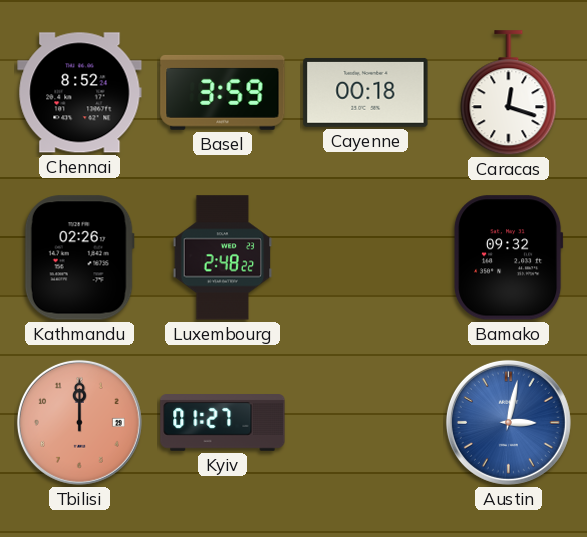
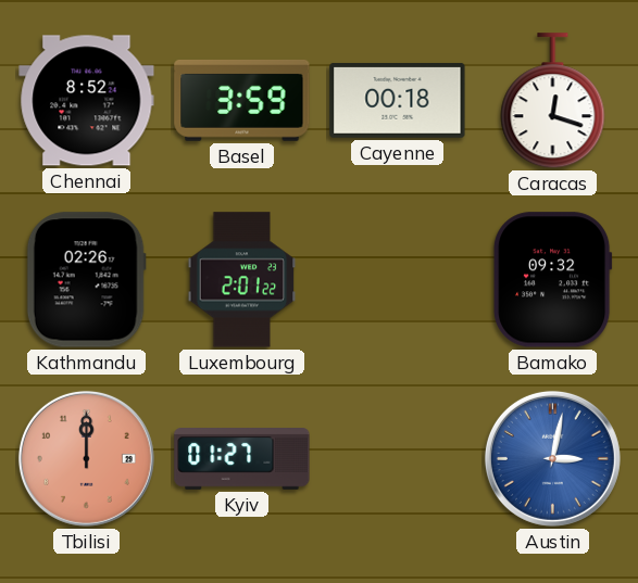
Luxembourg: 2:48 -> 2:01 (242, 280)
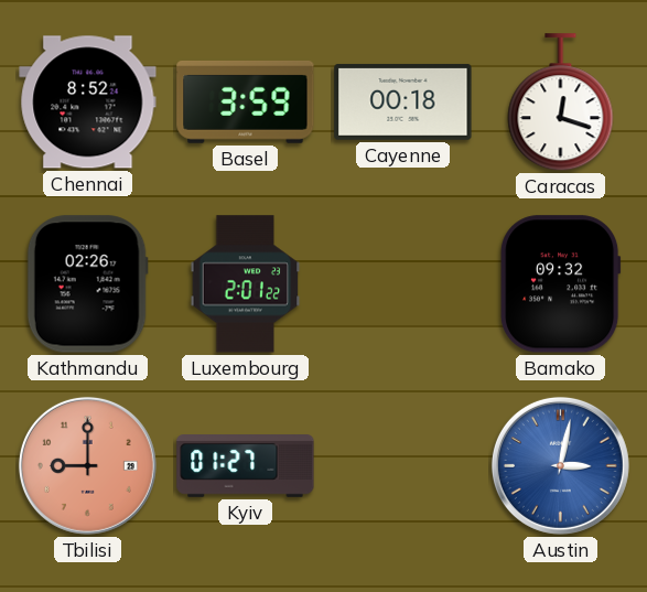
Tbilisi: 12:00 -> 9:00 (87, 465)
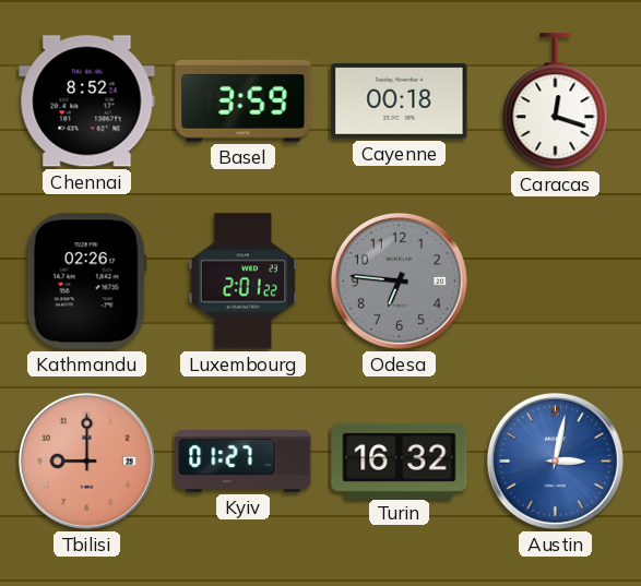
Odesa: none -> 6:46 (399, 280)
Bamako: 09:32 -> none (560, 284)
Turin: none -> 16:32 (400, 461)
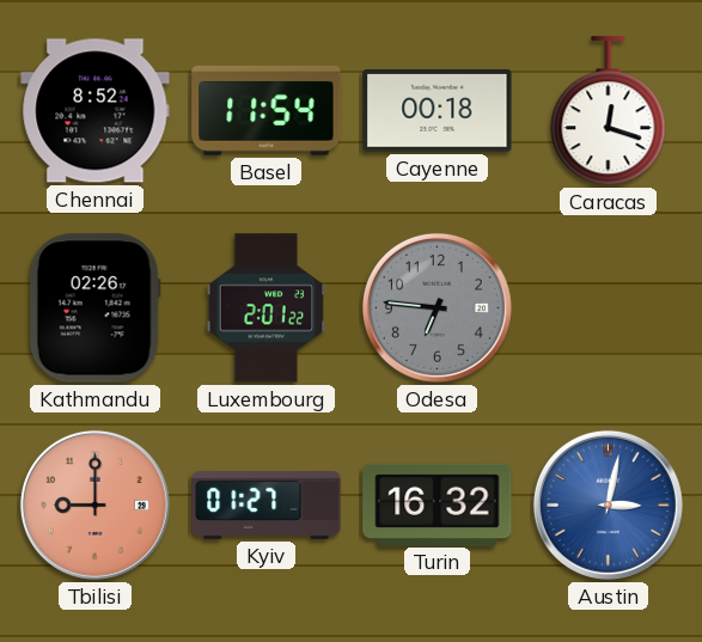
Basel: 3:59 -> 11:54 (267, 110)
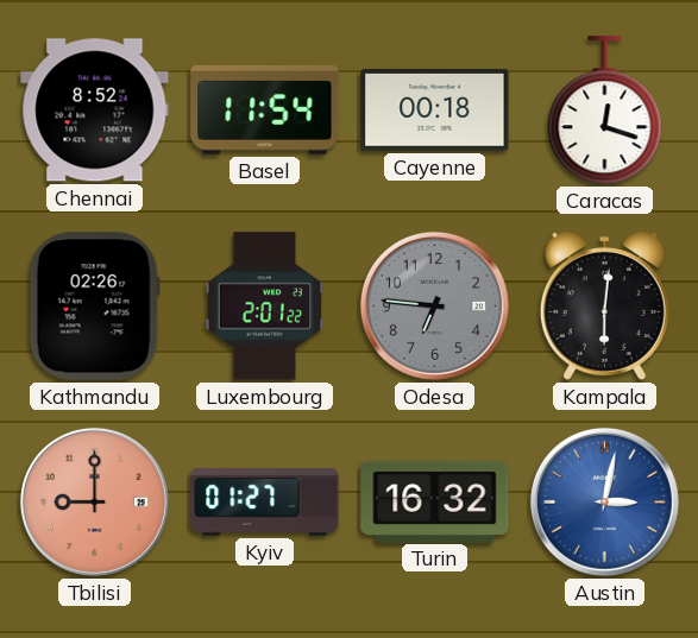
Kampala: none -> 6:01 (604, 305)
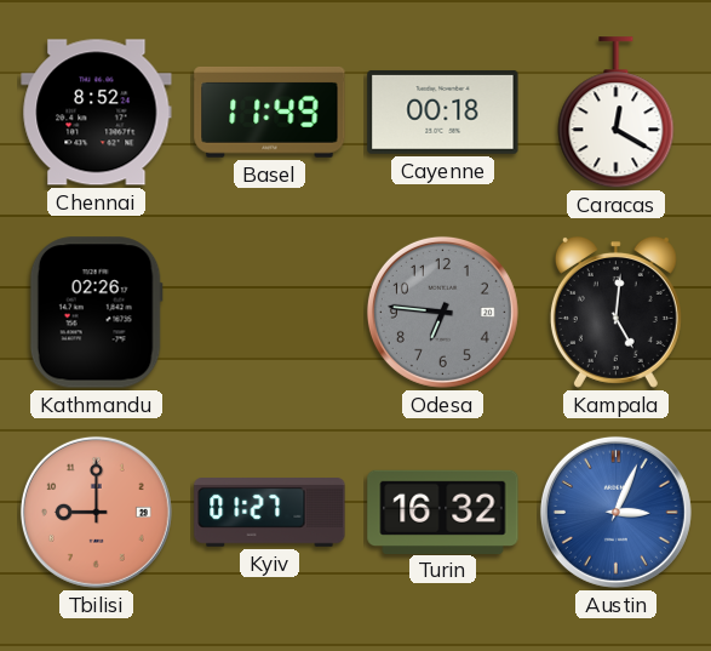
Basel: 11:54 -> 11:49 (270, 112)
Caracas: 12:18 -> 12:20 (617, 113)
Luxembourg: 2:01 -> none (265, 307)
Kampala: 6:01 -> 5:01 (615, 312)
Austin: 3:02 -> 3:04 (615, 512)
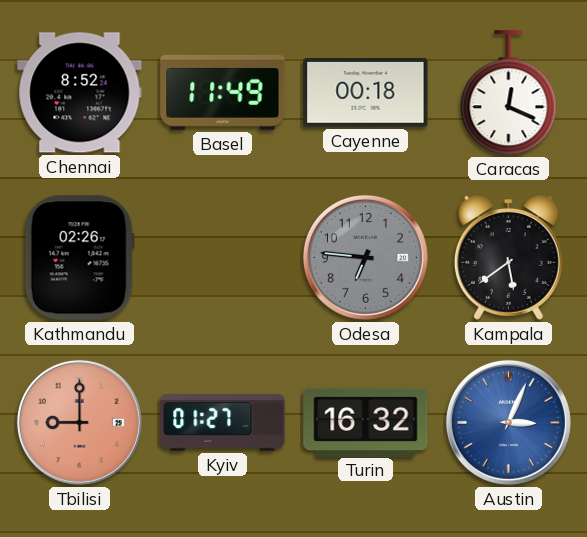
Caracas: 12:20 -> 12:19 (509, 93)
Kampala: 5:01 -> 5:39 (508, 257)
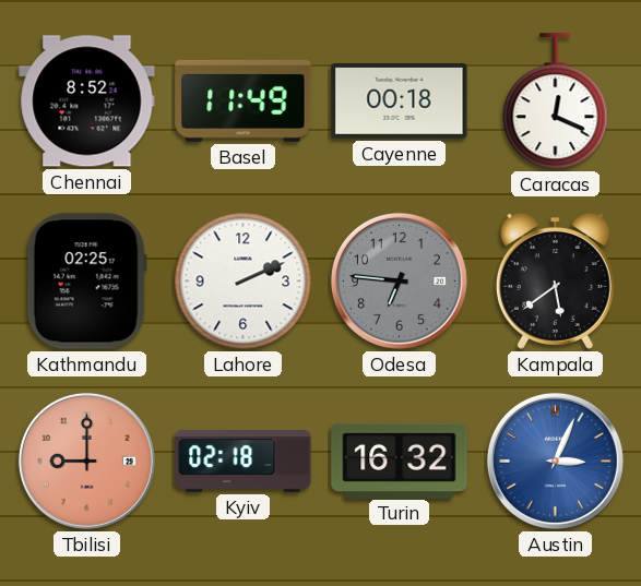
Kathmandu: 02:26 -> 02:25 (86, 282)
Lahore: none -> 2:11 (244, 282)
Kyiv: 01:27 -> 02:18 (244, 462)
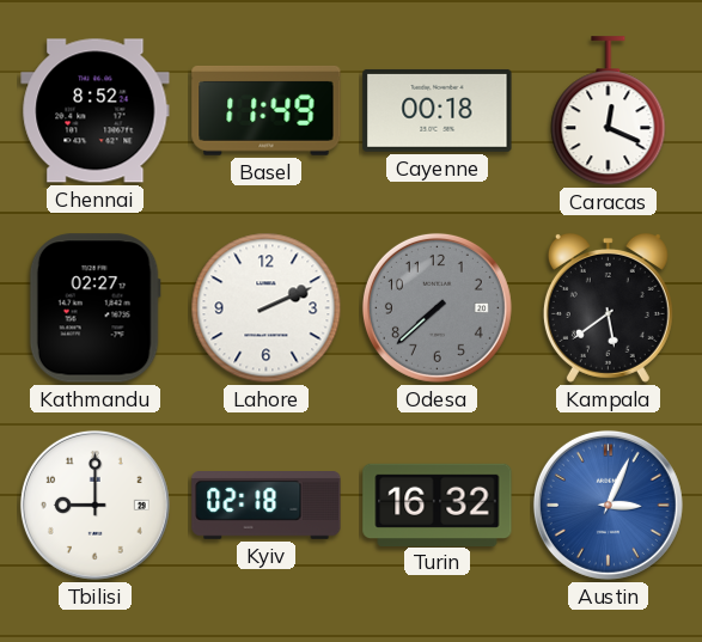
Kathmandu: 02:25 -> 02:27 (94, 308)
Odesa: 6:46 -> 7:38 (437, 307)
Tbilisi dial: salmon -> white (94, 505)
